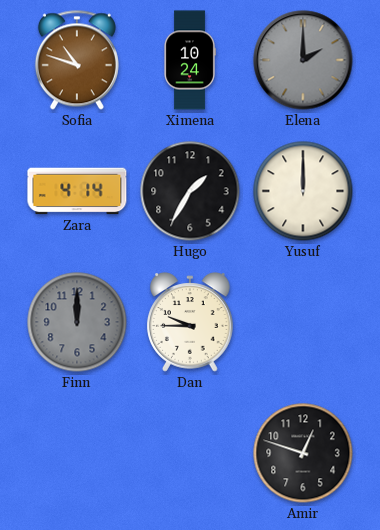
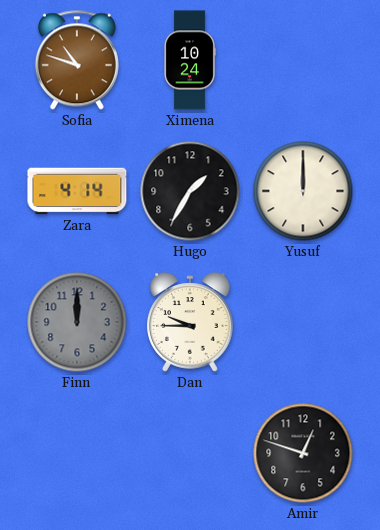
Elena: 2:00 -> none (303, 60)
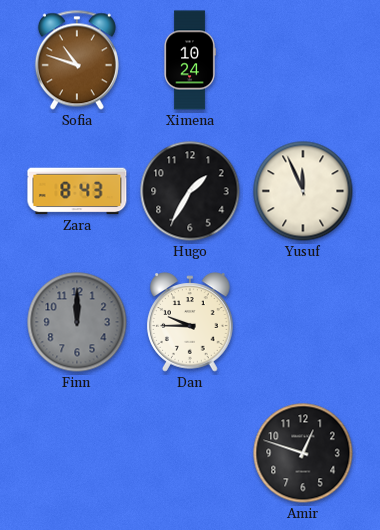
Zara: 4:14 -> 8:43 (77, 191)
Yusuf: 12:00 -> 11:56 (303, 191)
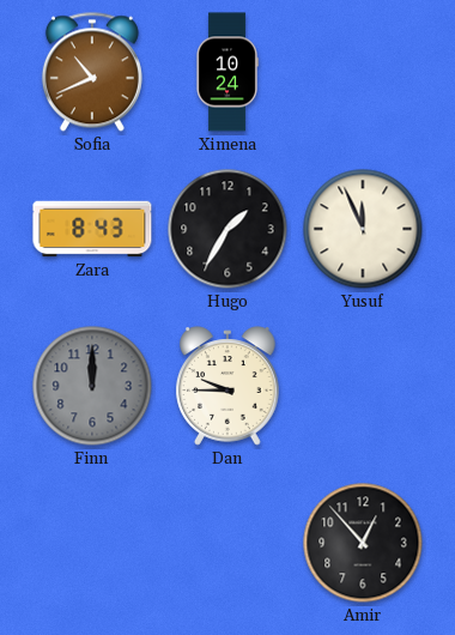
Sofia: 10:48 -> 10:41 (92, 72)
Amir: 12:48 -> 12:53 (363, 543)
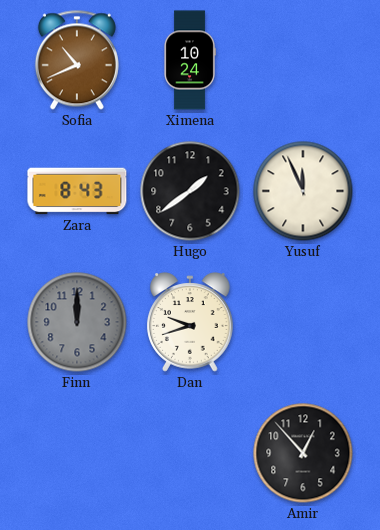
Hugo: 1:35 -> 1:39 (190, 191)
Dan: 9:45 -> 9:42 (190, 322)
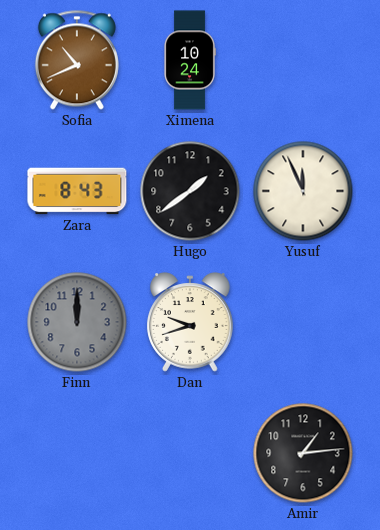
Amir: 12:53 -> 1:14 (303, 453)
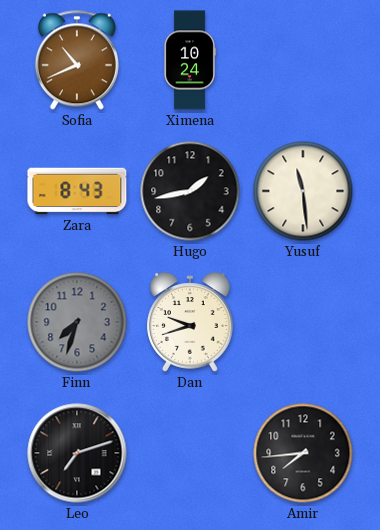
Hugo: 1:39 -> 1:43 (190, 191)
Yusuf: 11:56 -> 11:29 (303, 191)
Finn: 12:00 -> 7:33 (77, 322)
Leo: none -> 7:12 (77, 453)
Amir: 1:14 -> 7:44 (303, 453)
